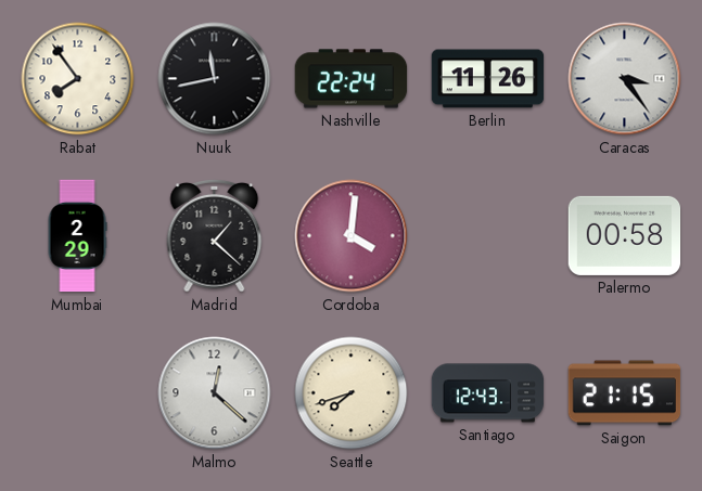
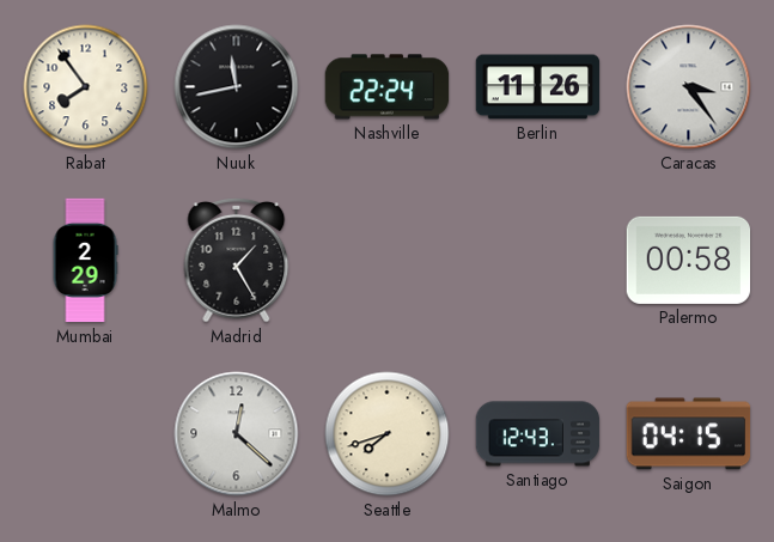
Madrid: 1:22 -> 1:25 (237, 260)
Cordoba: 4:01 -> none (352, 236)
Saigon: 21:15 -> 04:15 (689, 434)
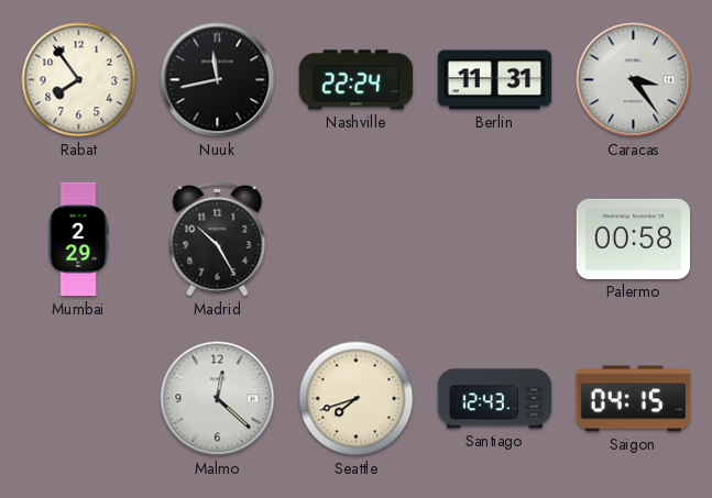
Berlin: 11:26 -> 11:31 (495, 80)
Madrid: 1:25 -> 10:25 (218, 239)
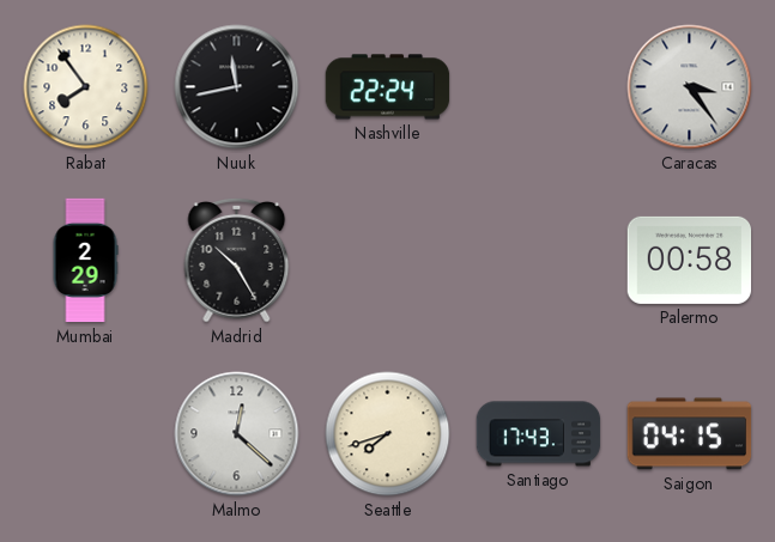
Berlin: 11:31 -> none (495, 80)
Santiago: 12:43 -> 17:43 (539, 434)
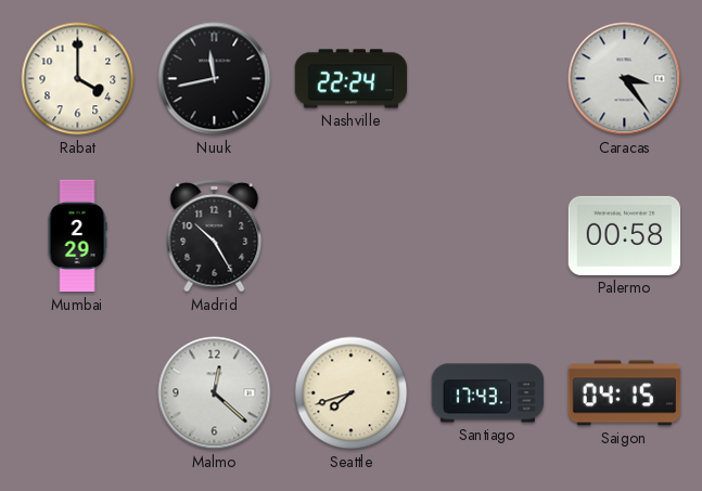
Rabat: 7:54 -> 4:00 (78, 79)
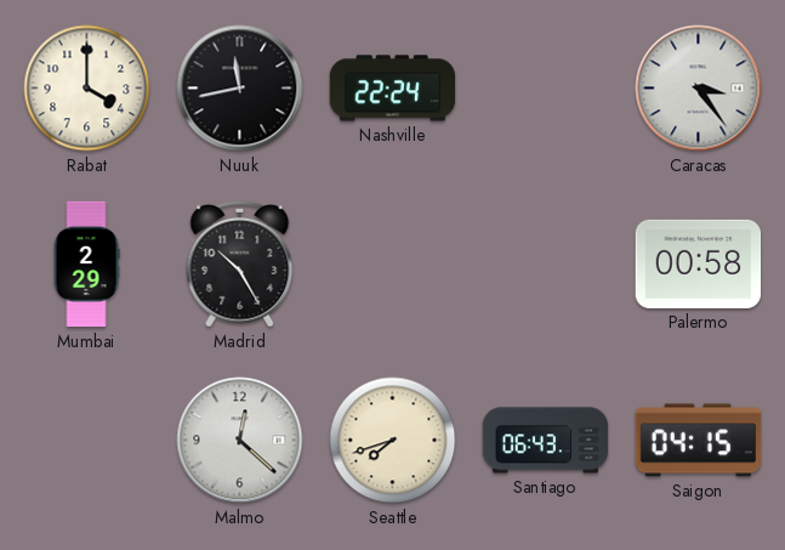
Santiago: 17:43 -> 06:43 (546, 441)
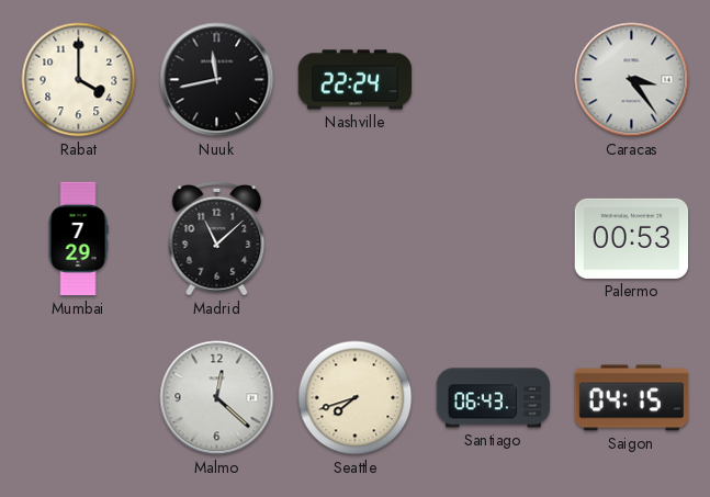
Mumbai: 2:29 -> 7:29 (78, 239)
Madrid: 10:25 -> 11:08 (217, 238)
Palermo: 00:58 -> 00:53 (632, 238)
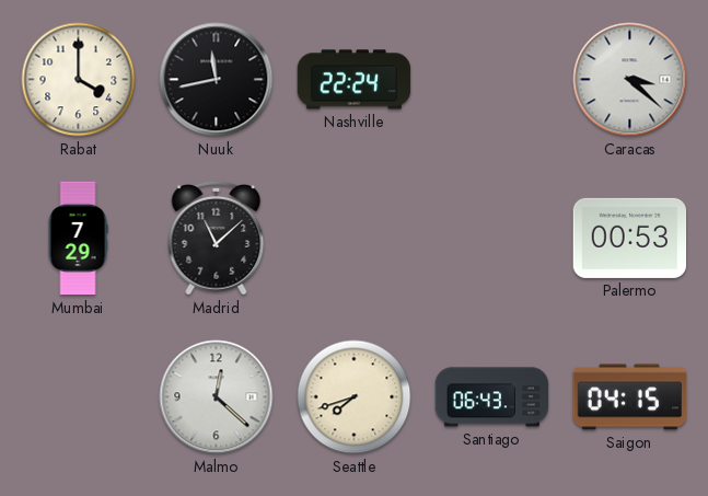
Caracas: 3:24 -> 3:22 (630, 80)
